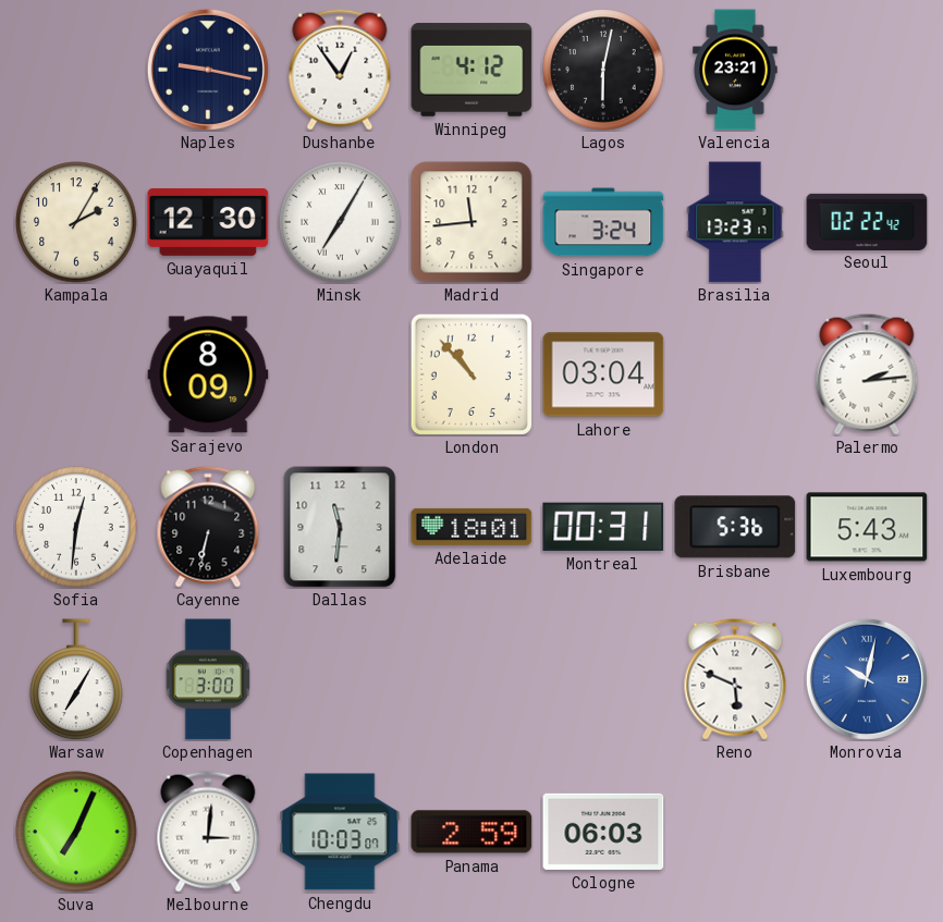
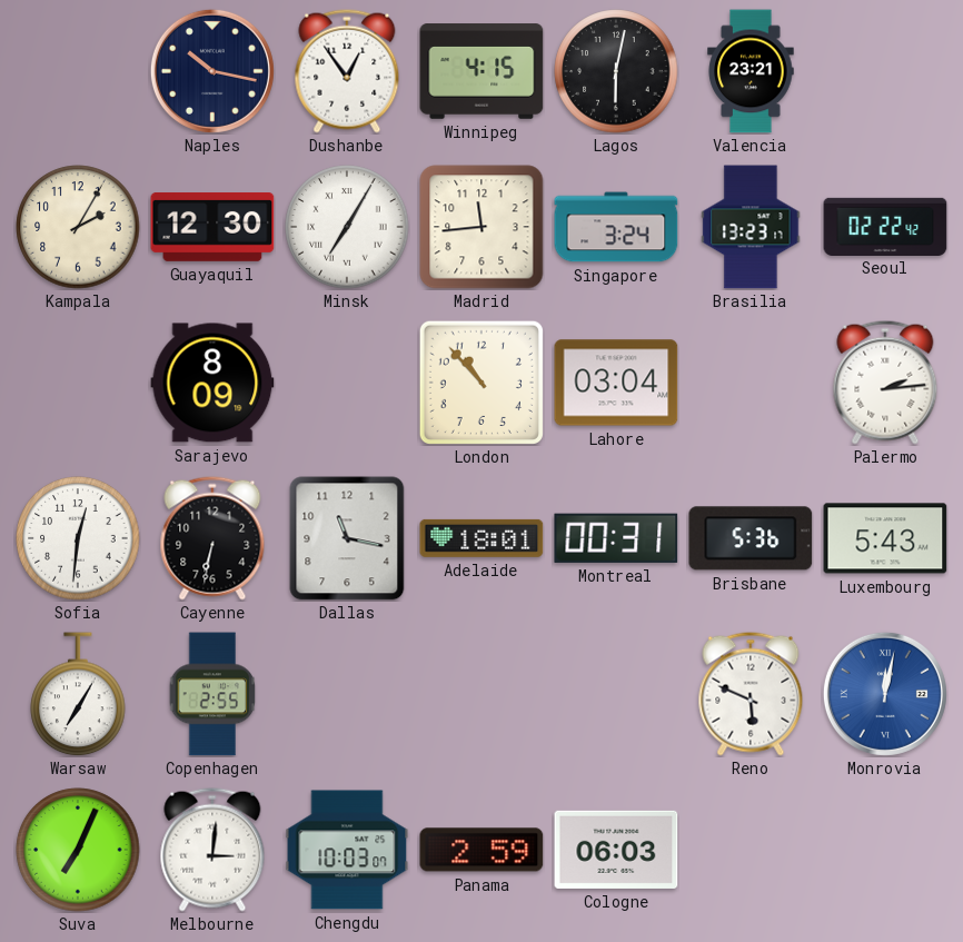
Naples: 9:17 -> 10:17 (212, 71)
Winnipeg: 4:12 -> 4:15 (481, 71)
Dallas: 11:31 -> 11:17 (347, 538)
Copenhagen: 3:00 -> 2:55 (212, 694)
Monrovia: 10:02 -> 12:02 (885, 694)
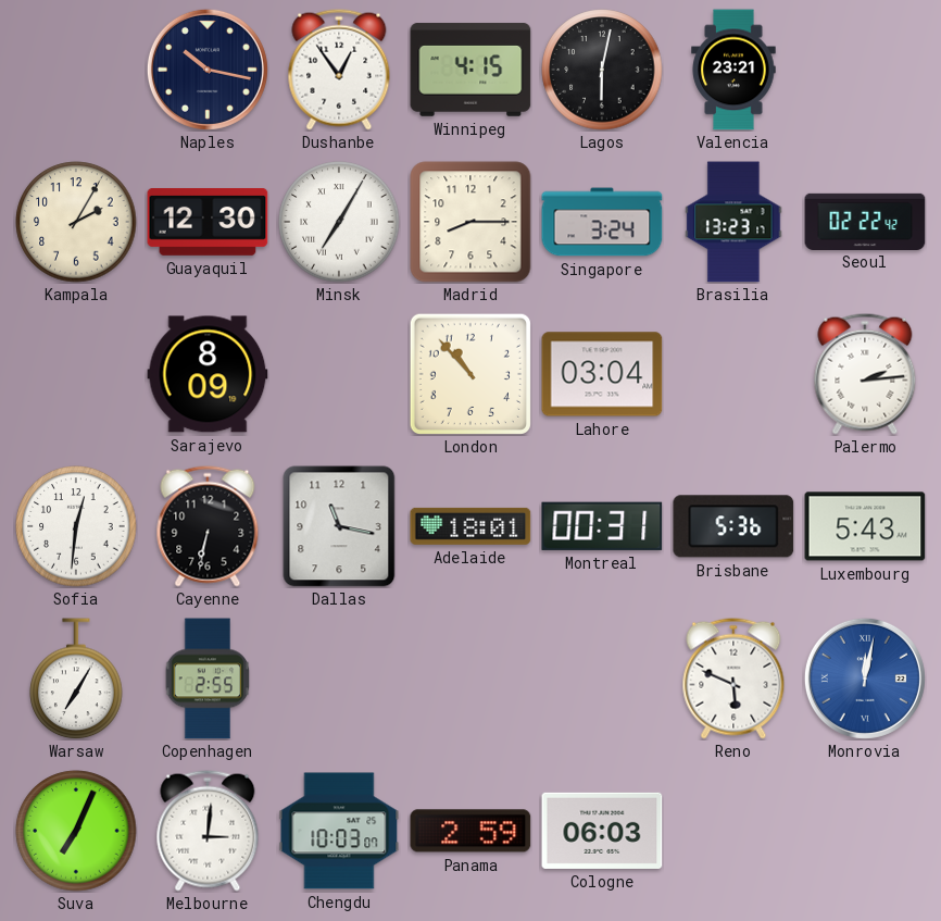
Madrid: 11:44 -> 8:15 (470, 222)
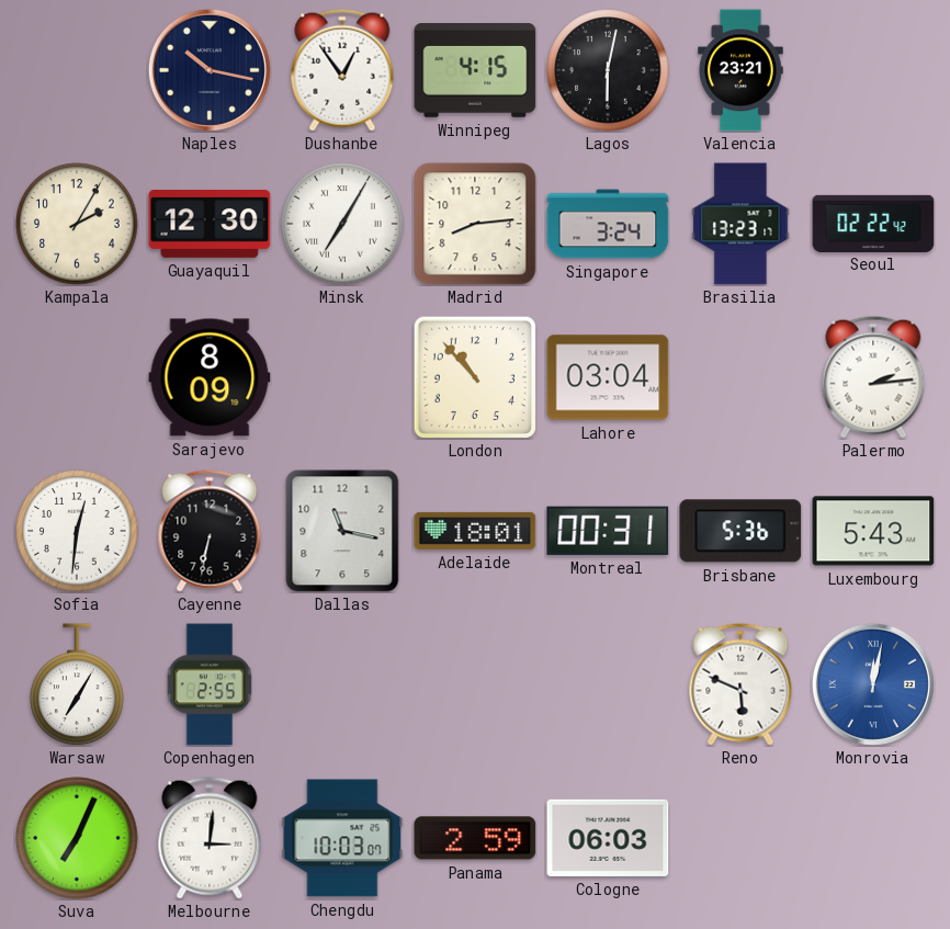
Madrid: 8:15 -> 8:14 (475, 224)
